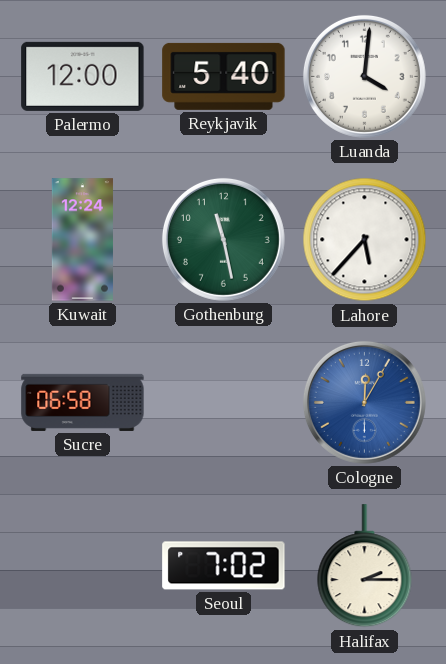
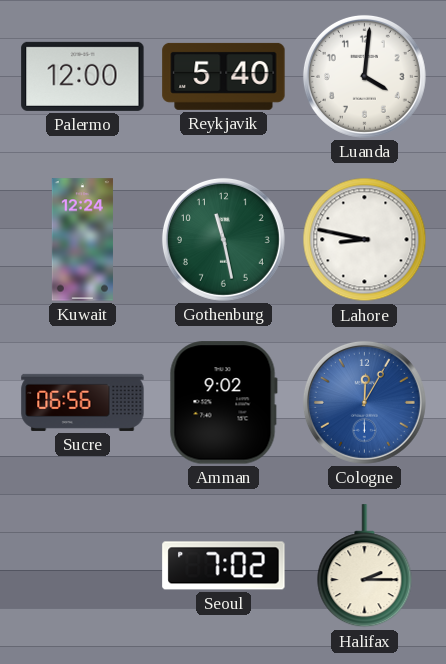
Lahore: 5:37 -> 8:47 (365, 240)
Sucre: 06:58 -> 06:56 (83, 402)
Amman: none -> 9:02 (223, 403)
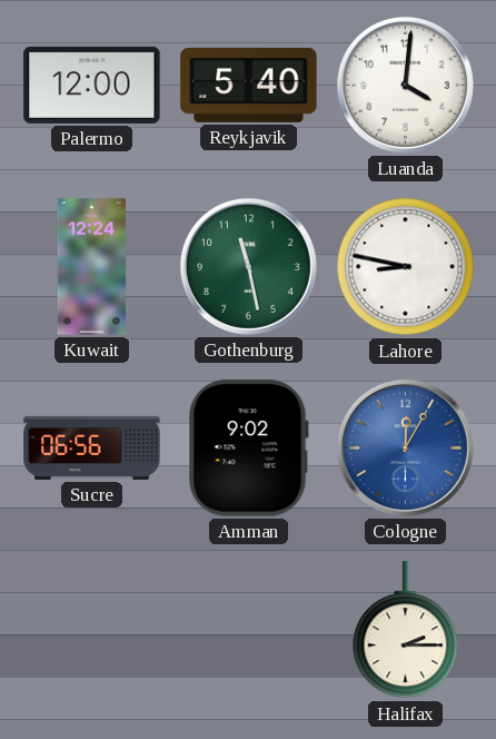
Seoul: 7:02 -> none (224, 566)
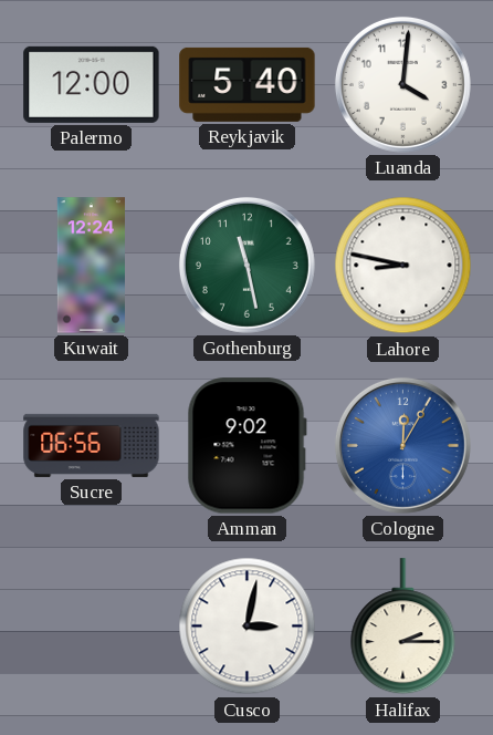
Cusco: none -> 3:02 (248, 627)
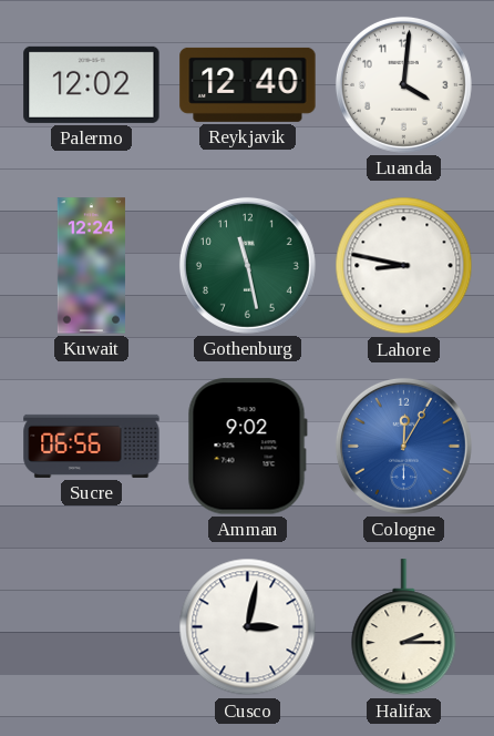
Palermo: 12:00 -> 12:02 (92, 84)
Reykjavik: 5:40 -> 12:40 (248, 84)
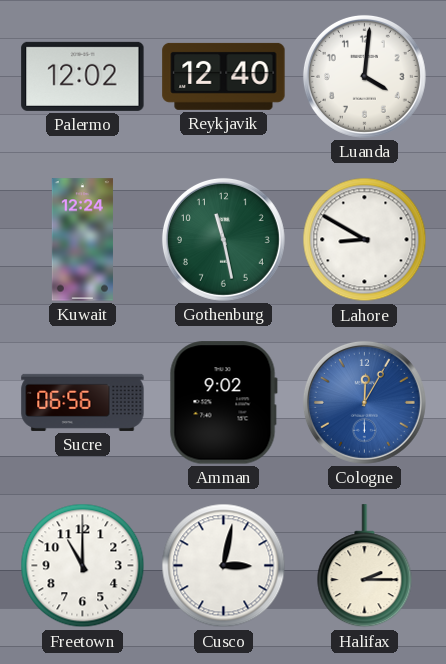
Lahore: 8:47 -> 8:50 (365, 240)
Freetown: none -> 11:00 (83, 566)
